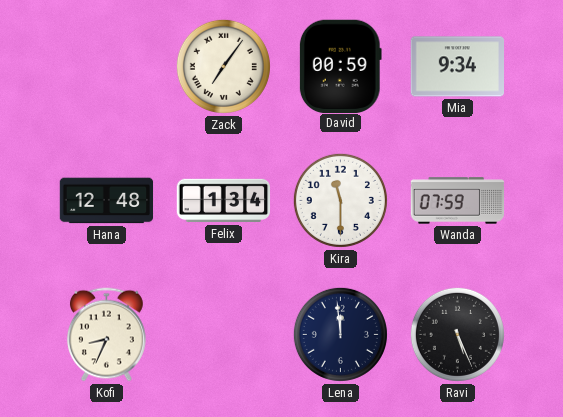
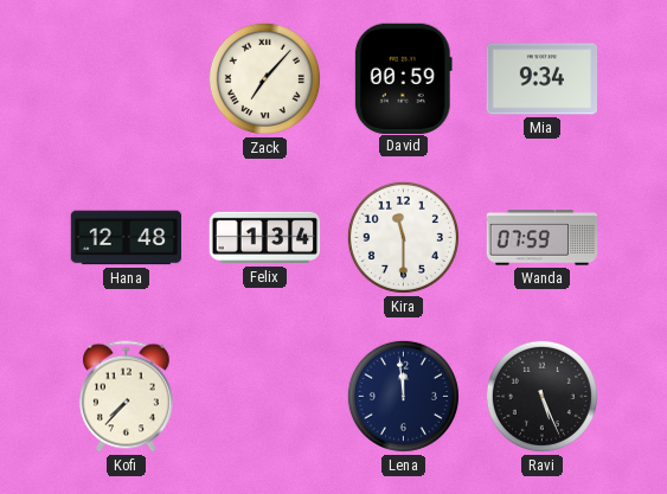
Zack: 7:06 -> 7:07 (264, 78)
Kofi: 8:34 -> 7:37 (126, 397)
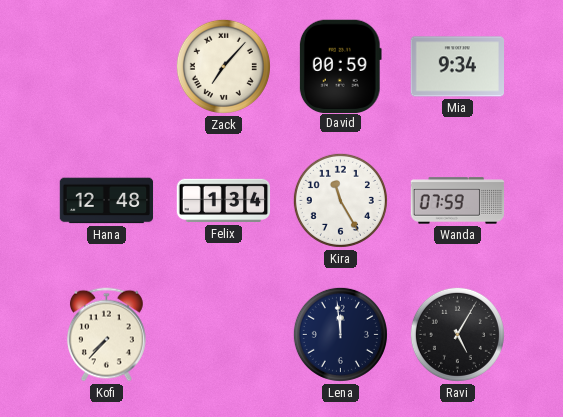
Kira: 11:30 -> 11:25 (340, 200)
Ravi: 5:26 -> 5:05 (457, 334)
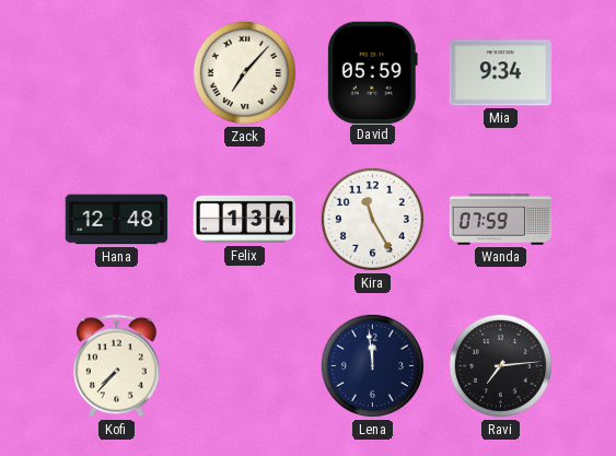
David: 00:59 -> 05:59 (372, 72)
Ravi: 5:05 -> 7:14 (500, 365)
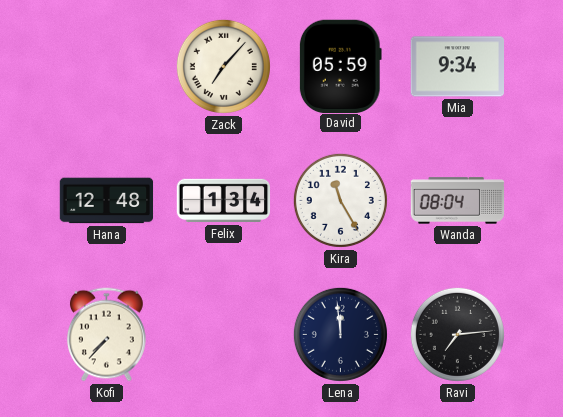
Wanda: 07:59 -> 08:04 (458, 201)
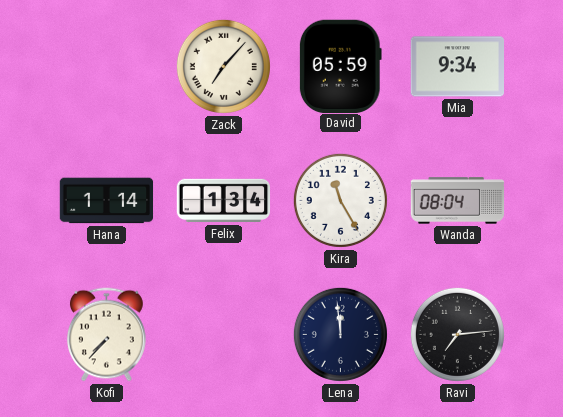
Hana: 12:48 -> 1:14 (107, 201)
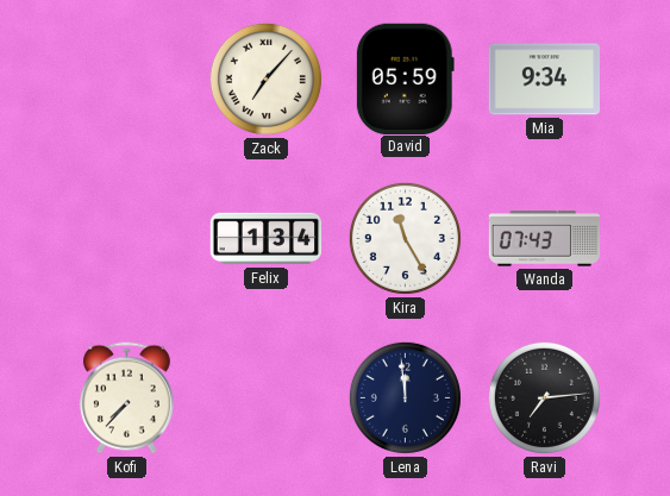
Hana: 1:14 -> none (107, 201)
Wanda: 08:04 -> 07:43 (545, 239)
